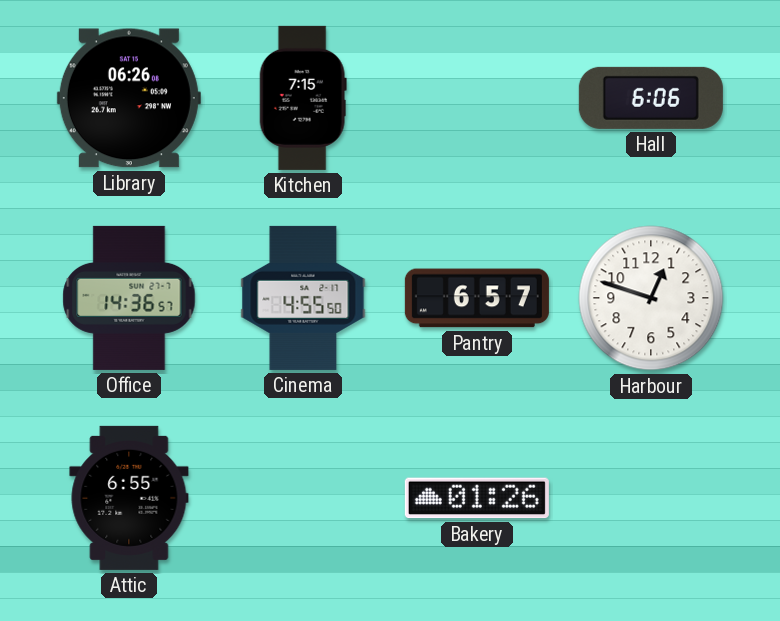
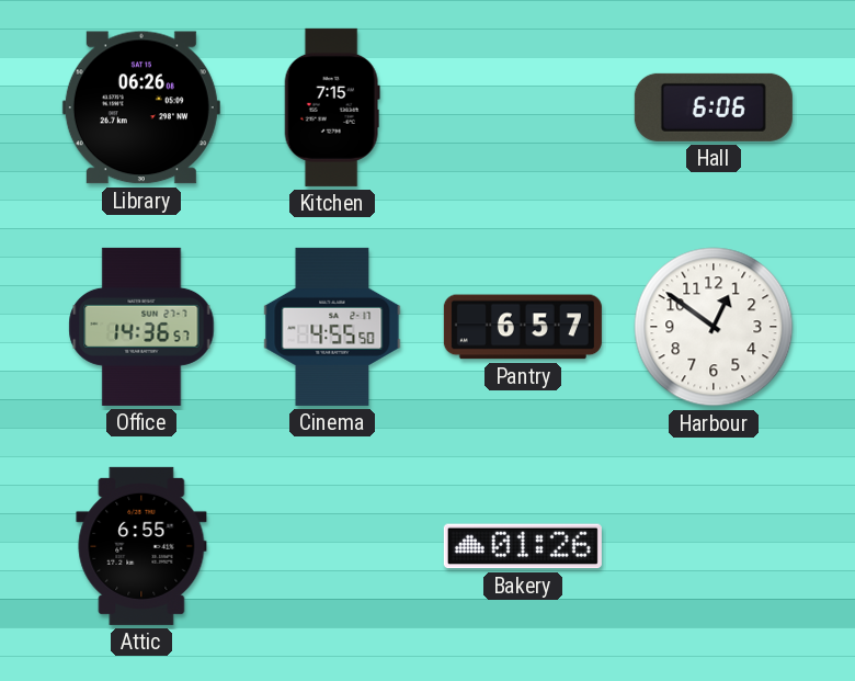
Harbour: 12:48 -> 12:51 (714, 327)
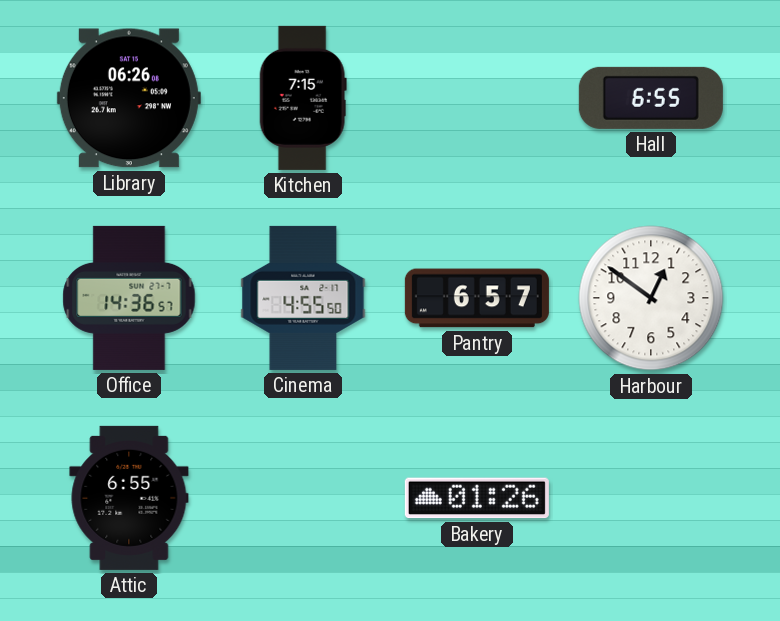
Hall: 6:06 -> 6:55 (651, 98)
